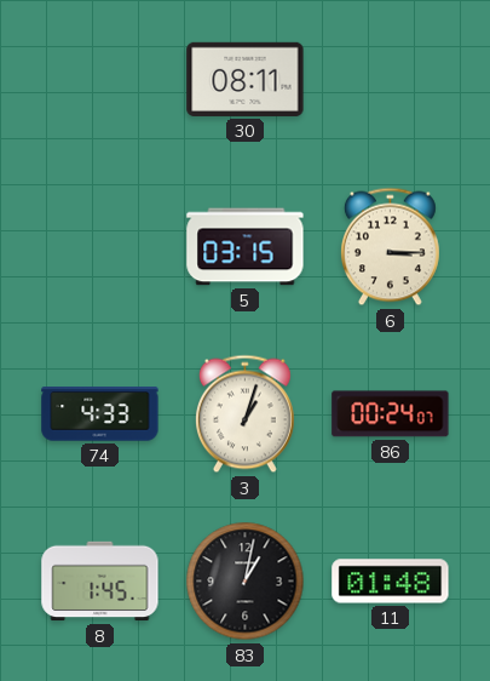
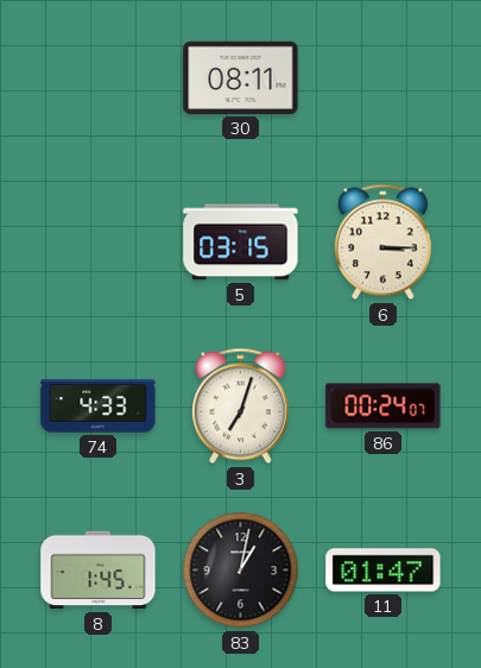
3: 1:03 -> 7:03 (240, 407)
11: 01:48 -> 01:47 (384, 571)
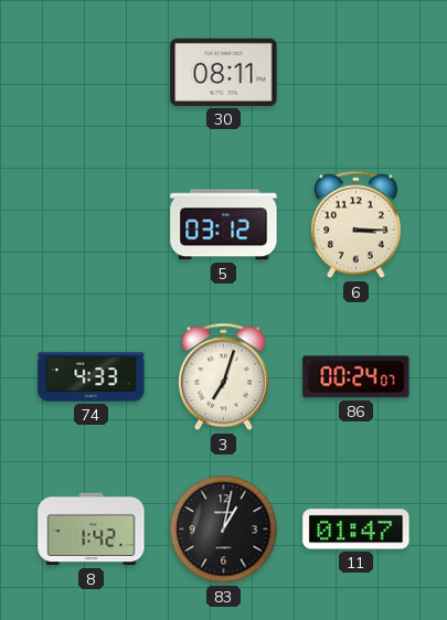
5: 03:15 -> 03:12 (224, 225)
8: 1:45 -> 1:42 (92, 530)
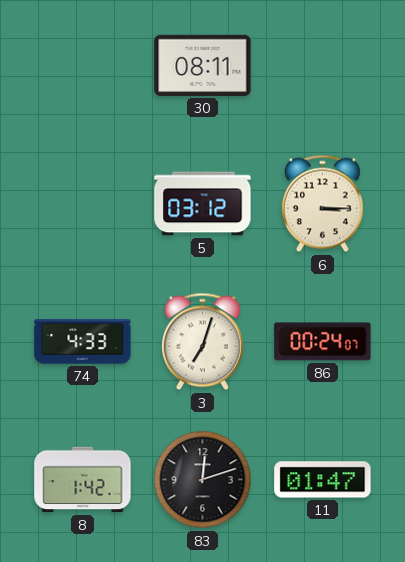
83: 1:02 -> 12:12 (203, 480)
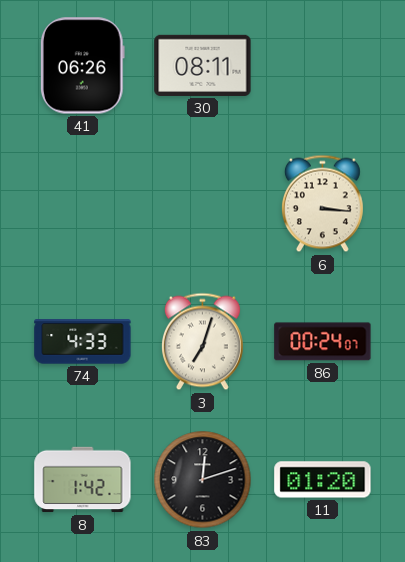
41: none -> 06:26 (82, 66)
5: 03:12 -> none (203, 204)
6: 3:15 -> 3:16 (322, 204)
11: 01:47 -> 01:20 (323, 480)
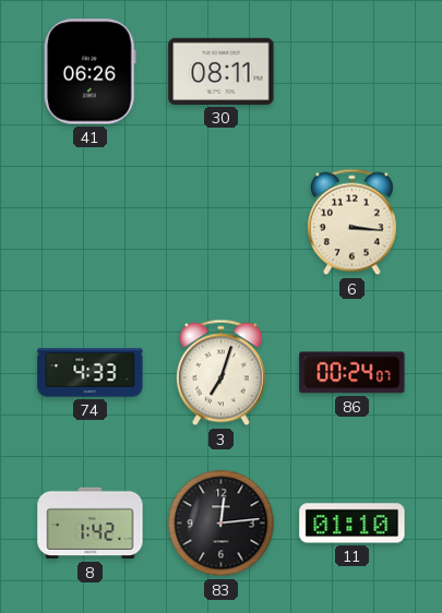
83: 12:12 -> 12:14 (222, 524)
11: 01:20 -> 01:10 (353, 524)
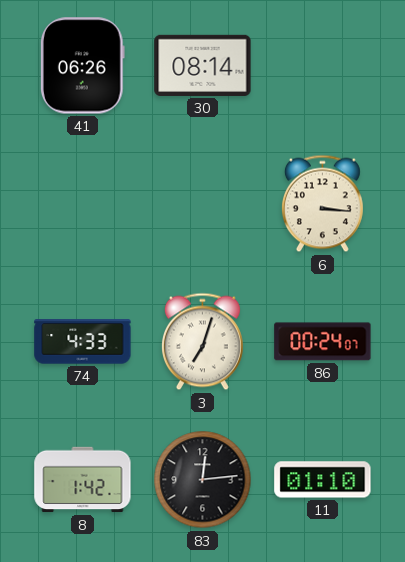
30: 08:11 -> 08:14 (203, 65)
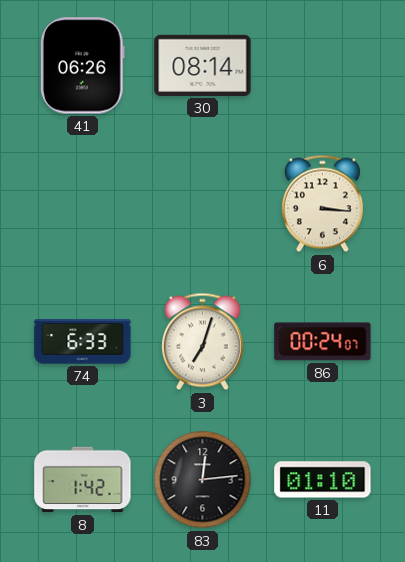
74: 4:33 -> 6:33 (83, 342)
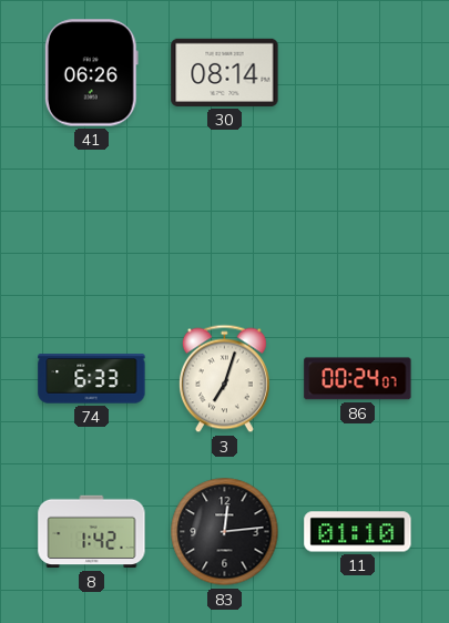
6: 3:16 -> none (322, 204)
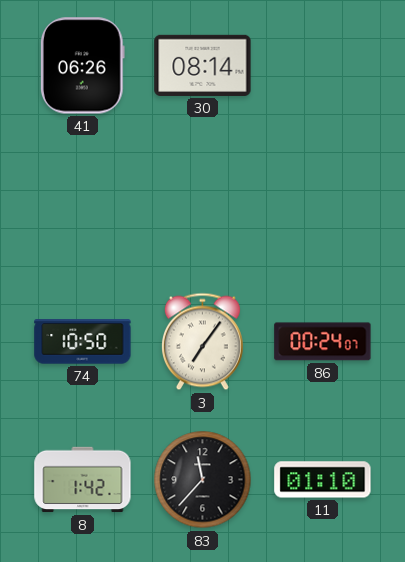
74: 6:33 -> 10:50 (83, 342)
3: 7:03 -> 7:06 (202, 342)
83: 12:14 -> 11:37 (203, 480)
